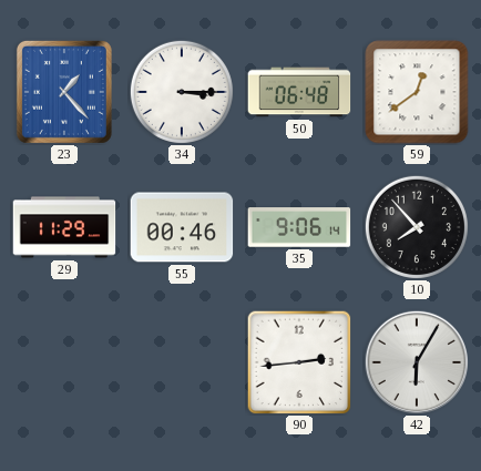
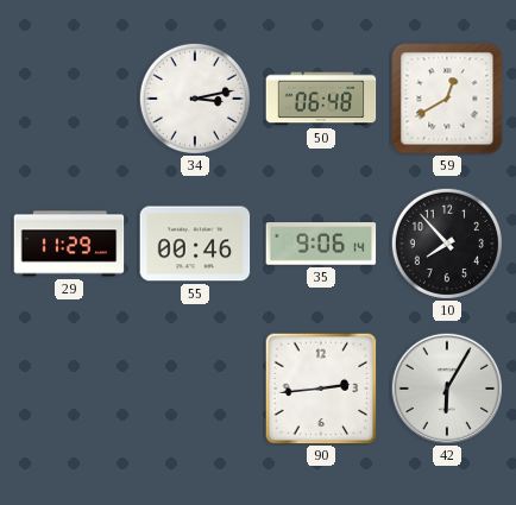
23: 1:23 -> none (64, 92)
34: 3:15 -> 3:13 (195, 99)
59: 12:39 -> 12:40 (447, 99)
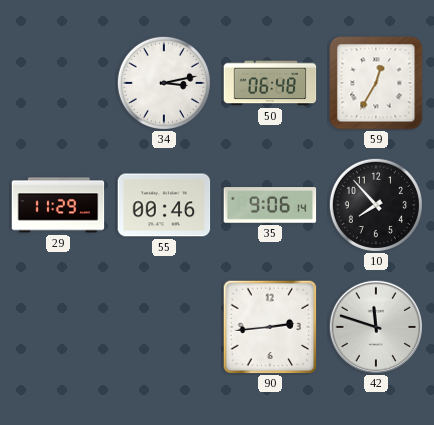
59: 12:40 -> 12:35 (376, 83)
42: 6:05 -> 11:48 (375, 326)
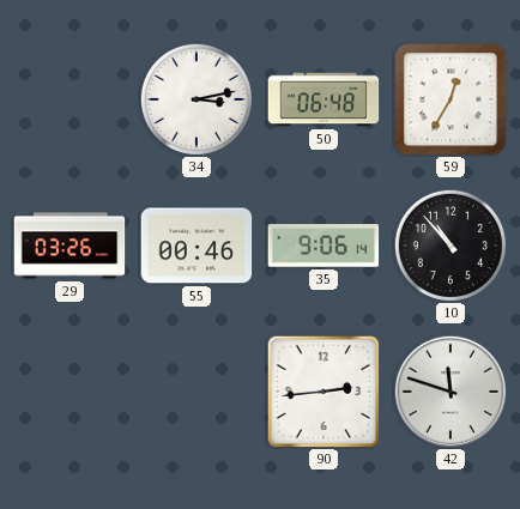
29: 11:29 -> 03:26 (69, 246)
10: 7:53 -> 10:53 (451, 246)
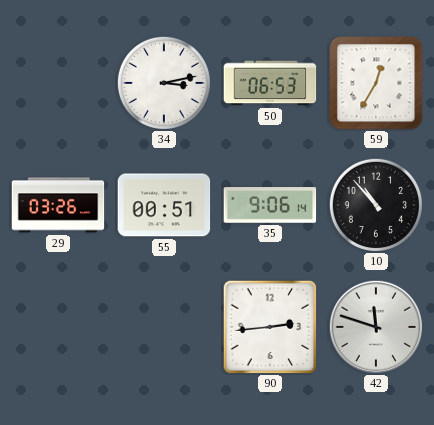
50: 06:48 -> 06:53 (270, 83)
55: 00:46 -> 00:51 (164, 205)
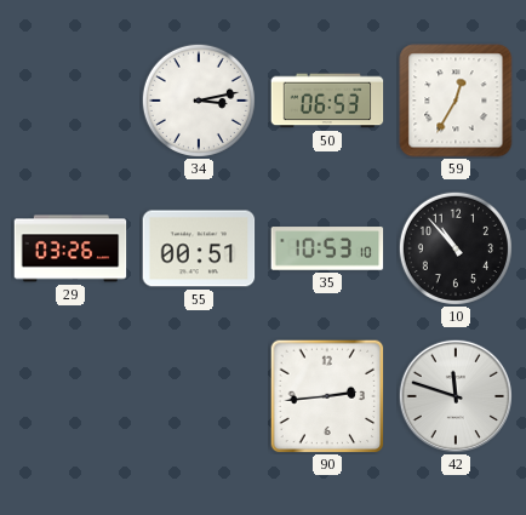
35: 9:06 -> 10:53 (327, 248)
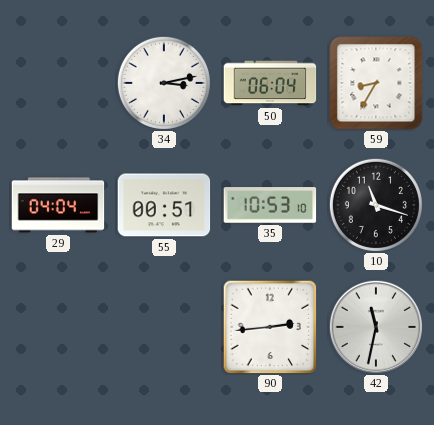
50: 06:53 -> 06:04 (270, 83)
59: 12:35 -> 8:35 (376, 83)
29: 03:26 -> 04:04 (58, 205)
10: 10:53 -> 11:18 (376, 205)
42: 11:48 -> 11:32 (375, 326)
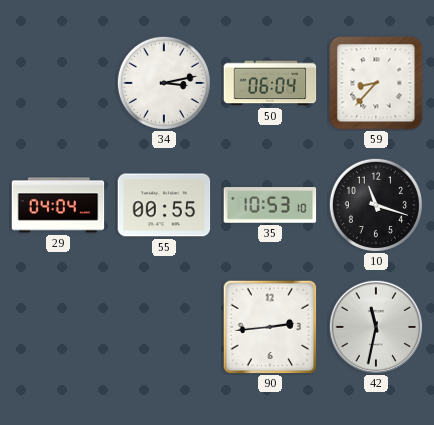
59: 8:35 -> 8:37 (376, 83)
55: 00:51 -> 00:55 (164, 205)
